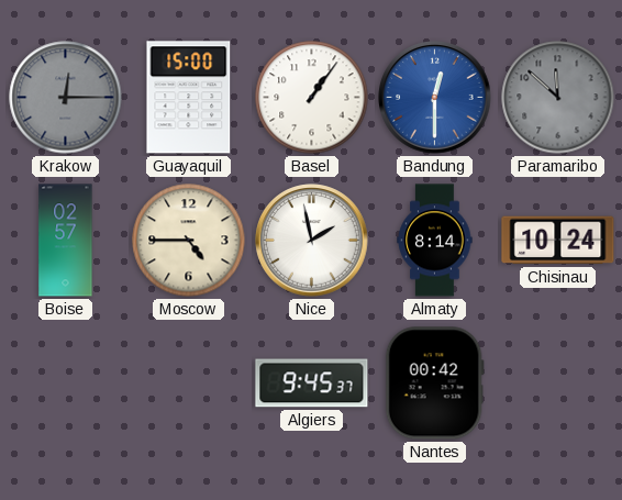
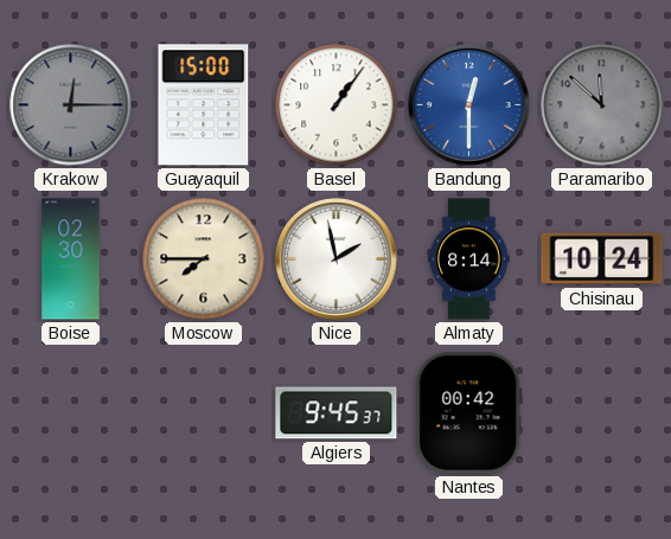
Boise: 02:57 -> 02:30 (71, 259)
Moscow: 4:45 -> 7:45 (204, 259)
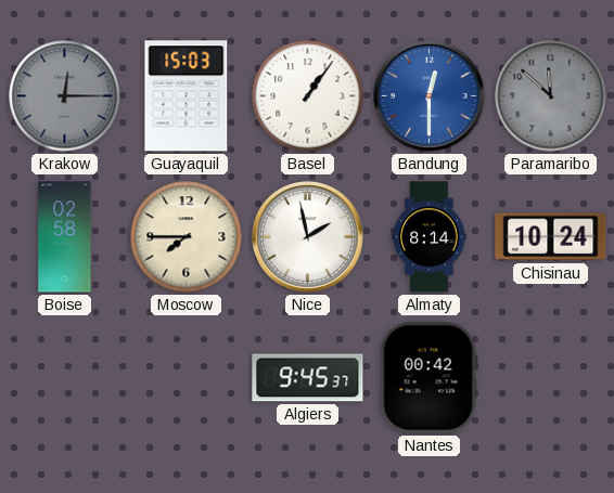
Guayaquil: 15:00 -> 15:03 (187, 96)
Boise: 02:30 -> 02:58 (65, 237)
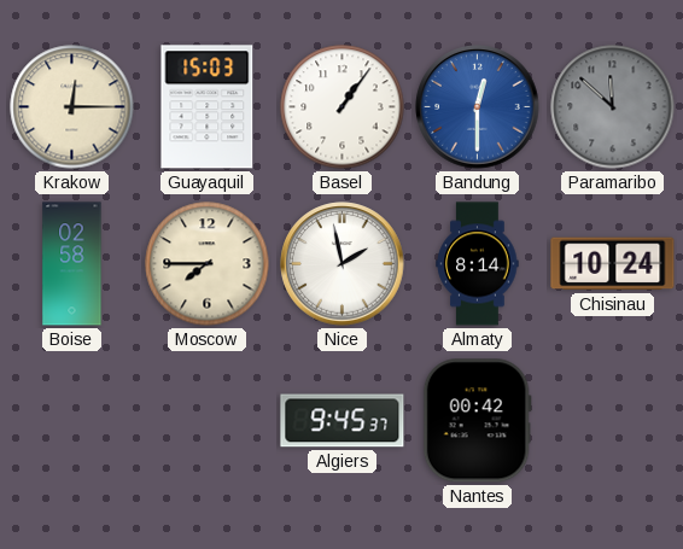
Krakow dial: grey -> cream (72, 107)
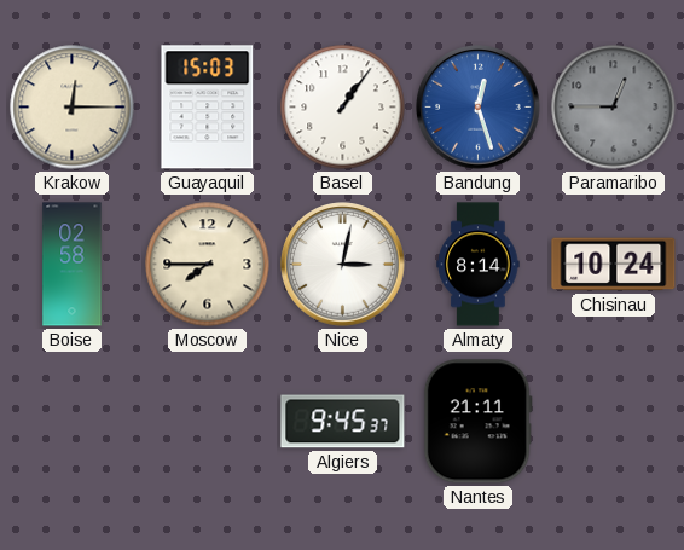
Bandung: 12:30 -> 12:27 (479, 108)
Paramaribo: 11:52 -> 12:45 (614, 108)
Nice: 1:58 -> 3:02 (343, 265)
Nantes: 00:42 -> 21:11 (477, 422)
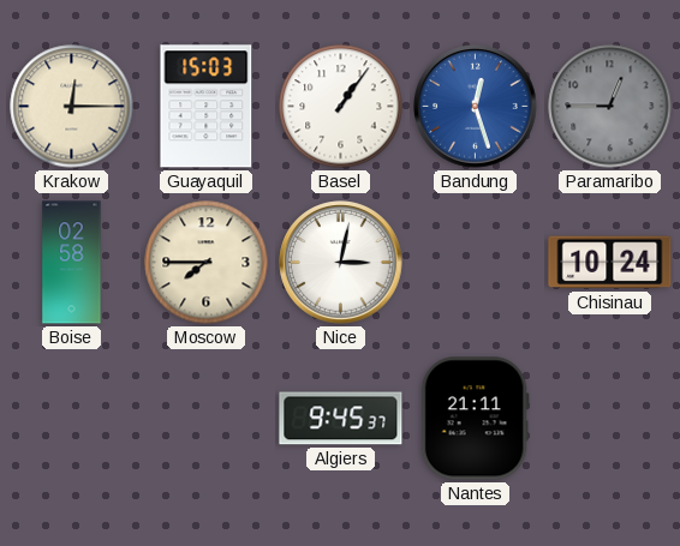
Almaty: 8:14 -> none (479, 265)
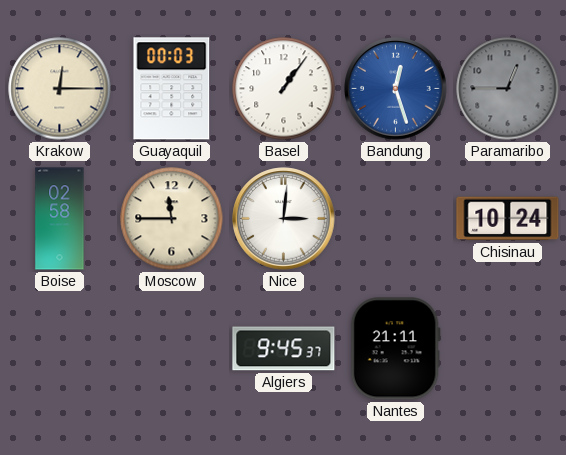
Guayaquil: 15:03 -> 00:03 (172, 89)
Moscow: 7:45 -> 11:45 (172, 219)
Nice: 3:02 -> 3:01 (284, 219)
